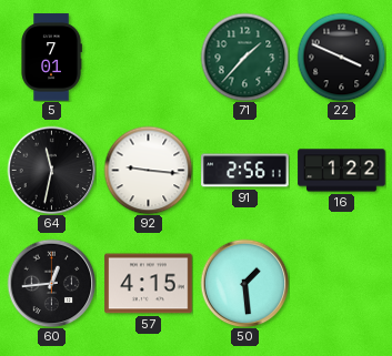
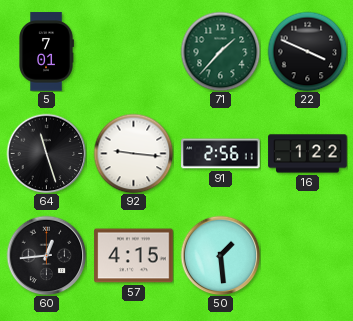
64: 11:32 -> 11:27 (46, 153)
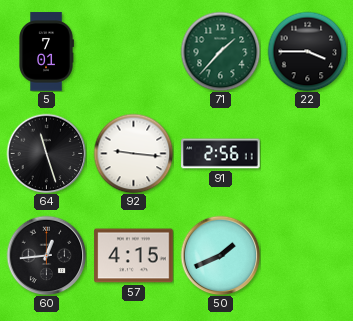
22: 3:49 -> 3:45 (307, 51)
16: 1:22 -> none (308, 154)
50: 1:29 -> 1:41 (220, 255)
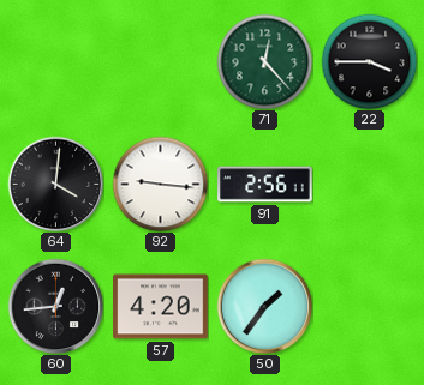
5: 7:01 -> none (46, 52)
71: 1:37 -> 12:23 (264, 61)
64: 11:27 -> 4:01 (55, 184)
57: 4:15 -> 4:20 (161, 307)
50: 1:41 -> 1:36 (264, 306)
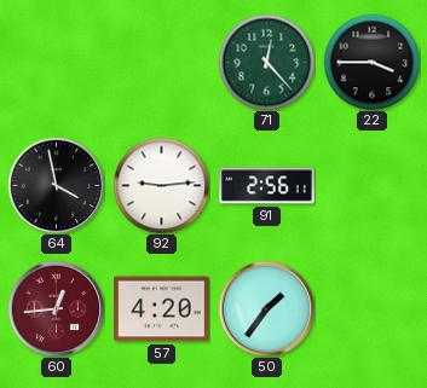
64: 4:01 -> 3:58 (56, 185)
92: 9:16 -> 9:14 (161, 185)
60 dial: black -> burgundy (56, 308)
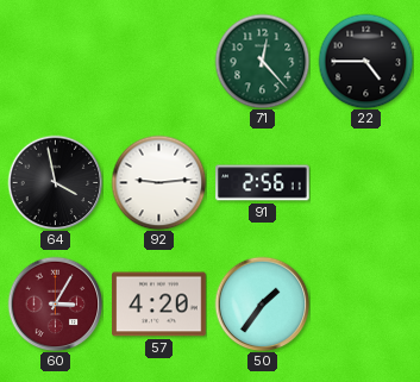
22: 3:45 -> 4:45 (365, 61)
60: 12:44 -> 3:05 (55, 303)
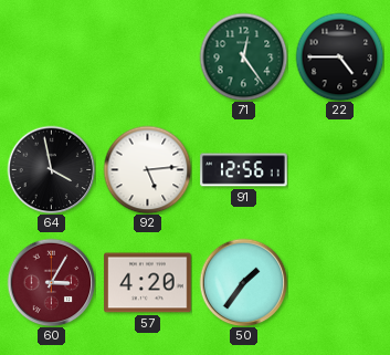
71: 12:23 -> 12:24 (243, 56)
92: 9:14 -> 5:14 (147, 169)
91: 2:56 -> 12:56 (244, 170)
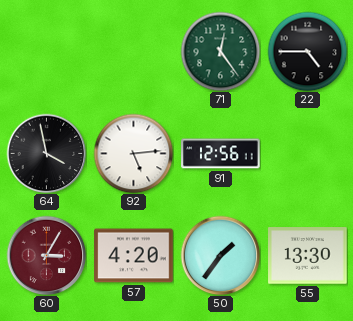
55: none -> 13:30 (308, 256)
